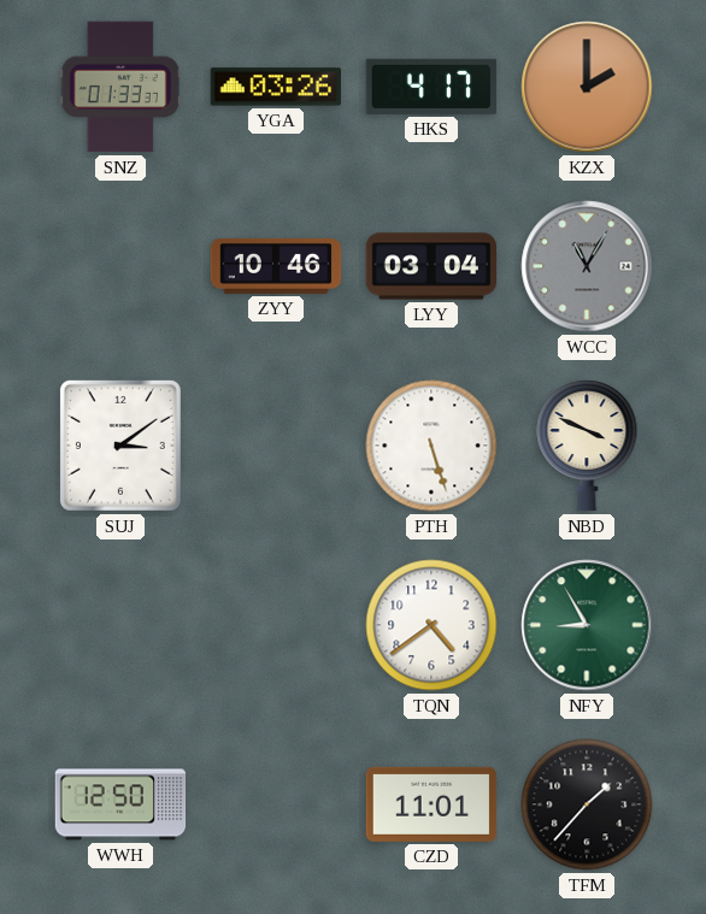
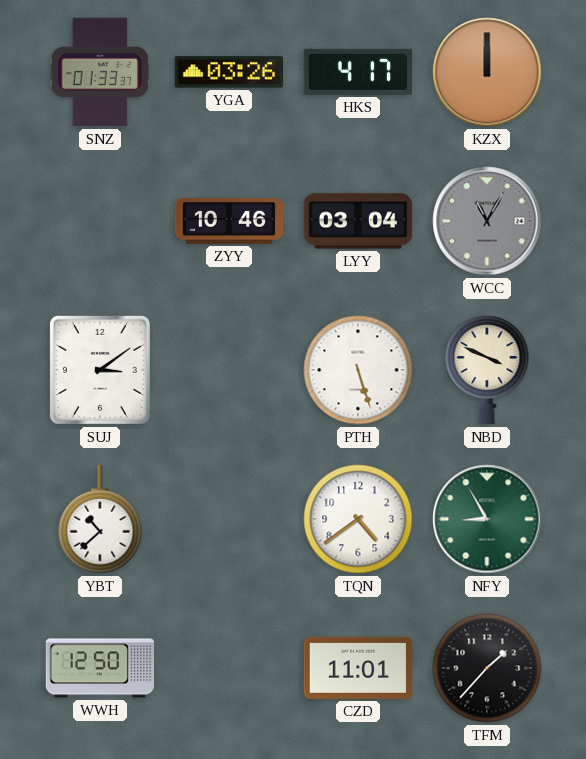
KZX: 2:00 -> 12:00 (487, 72)
YBT: none -> 10:38 (100, 519)
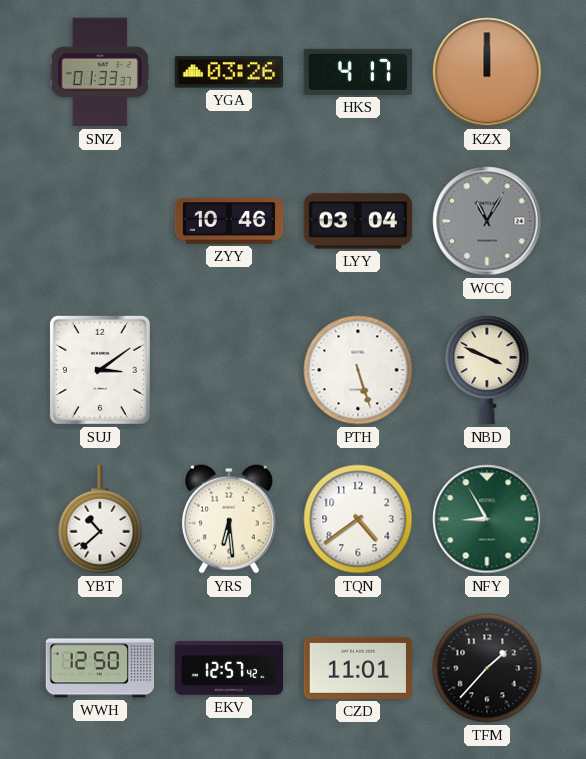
YRS: none -> 6:29 (229, 519)
EKV: none -> 12:57 (229, 668)
